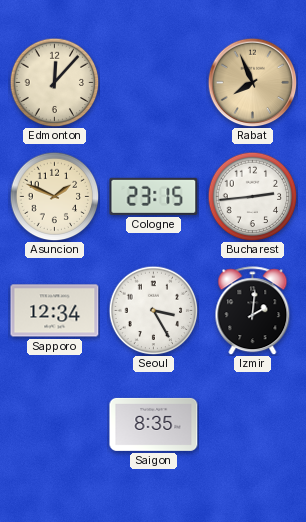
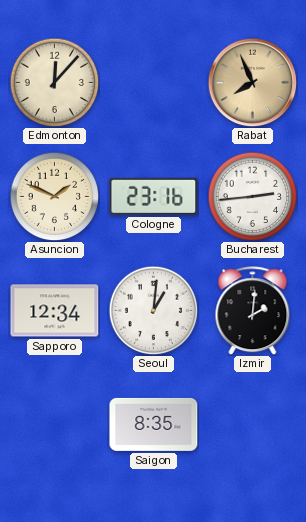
Cologne: 23:15 -> 23:16 (154, 196)
Seoul: 3:25 -> 1:01 (153, 310)
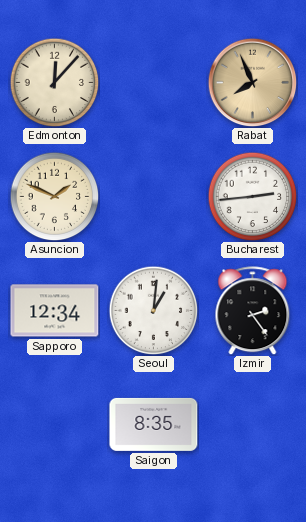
Cologne: 23:16 -> none (154, 196)
Izmir: 2:01 -> 2:24 (253, 311)
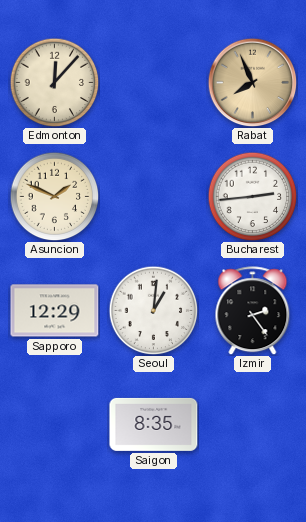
Sapporo: 12:34 -> 12:29 (55, 311)
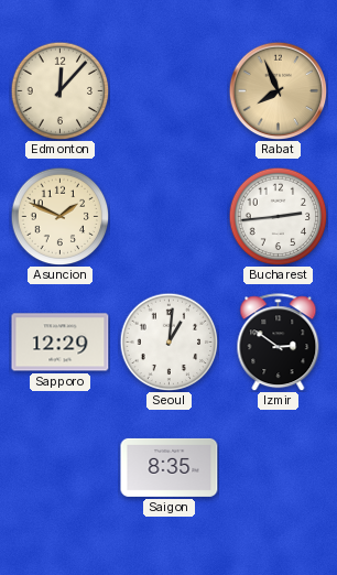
Izmir: 2:24 -> 2:51 (279, 343)
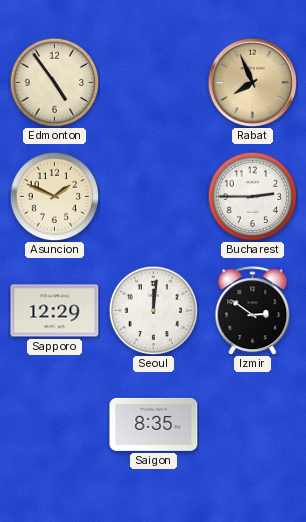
Edmonton: 12:07 -> 4:54 (54, 82)
Bucharest: 2:44 -> 2:45 (252, 196)
Seoul: 1:01 -> 12:01 (153, 310)
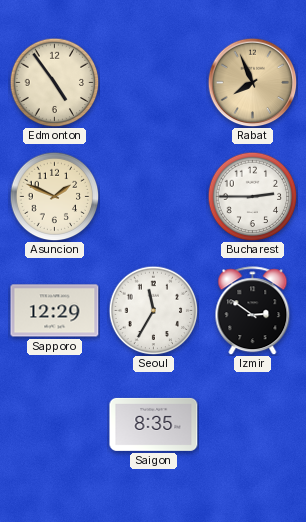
Seoul: 12:01 -> 11:35 (153, 310)
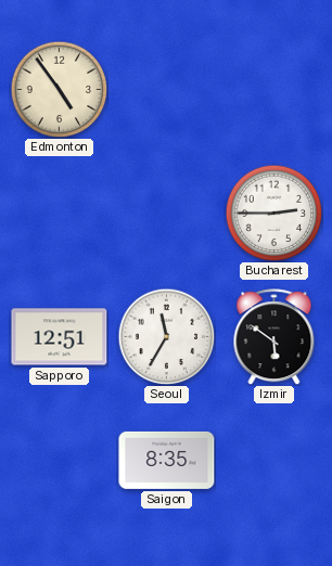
Rabat: 7:56 -> none (252, 82)
Asuncion: 1:49 -> none (54, 196)
Sapporo: 12:29 -> 12:51 (60, 337)
Izmir: 2:51 -> 5:51 (274, 337)
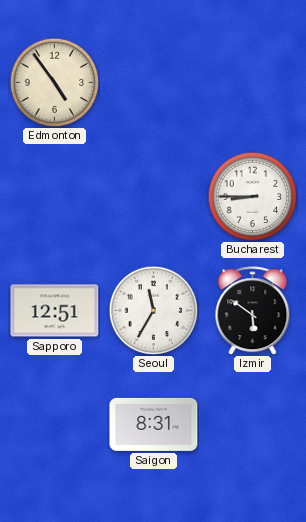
Bucharest: 2:45 -> 8:45 (252, 196)
Saigon: 8:35 -> 8:31 (154, 424)
